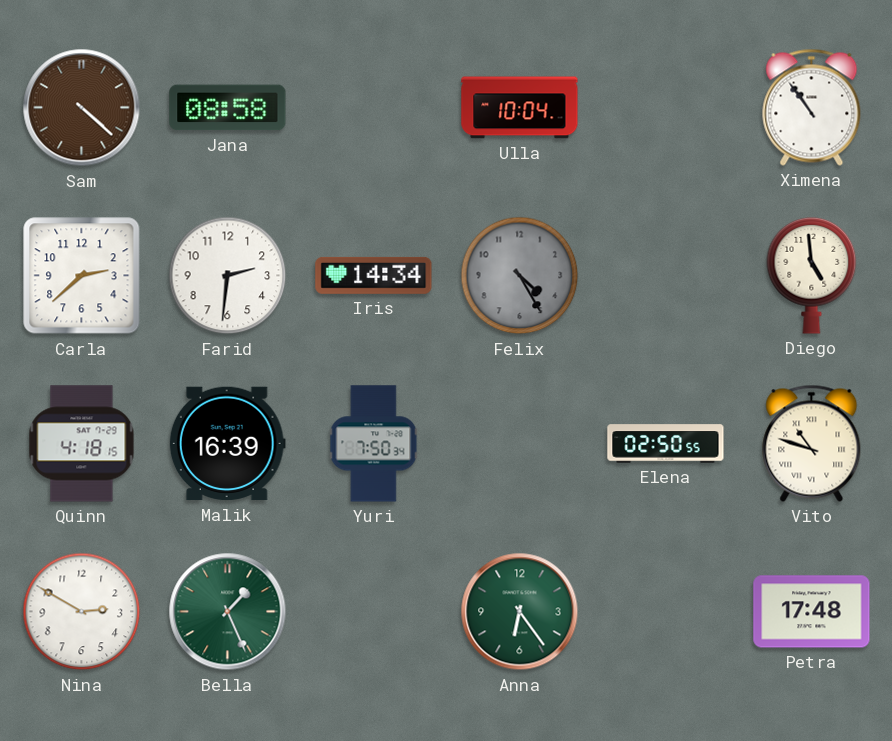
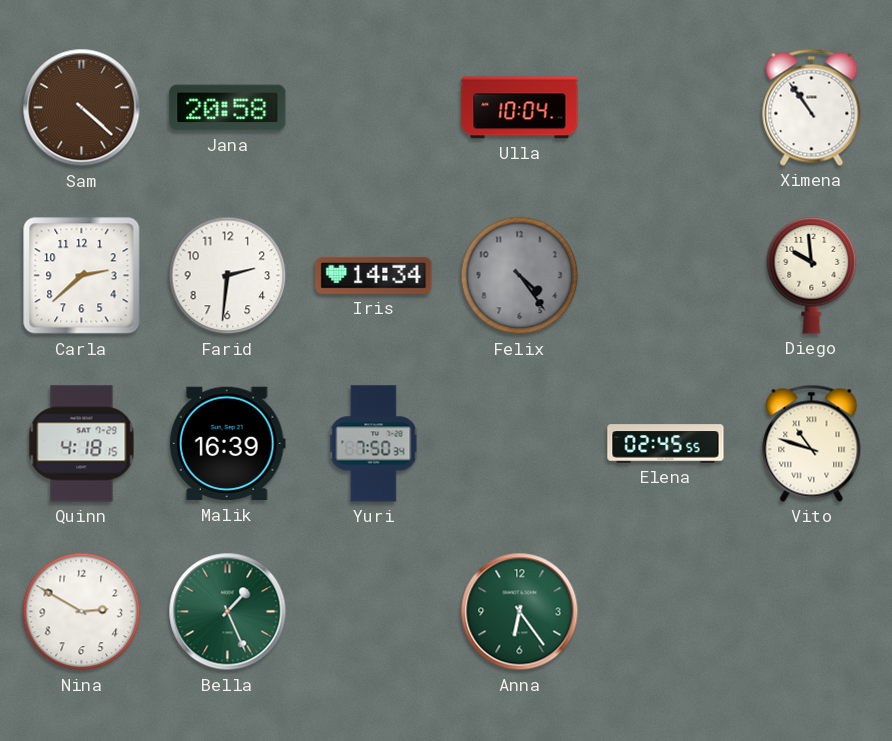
Jana: 08:58 -> 20:58 (228, 108)
Felix: 4:25 -> 4:24 (520, 276)
Diego: 4:59 -> 9:59 (812, 275)
Elena: 02:50 -> 02:45 (666, 444)
Petra: 17:48 -> none (812, 612)
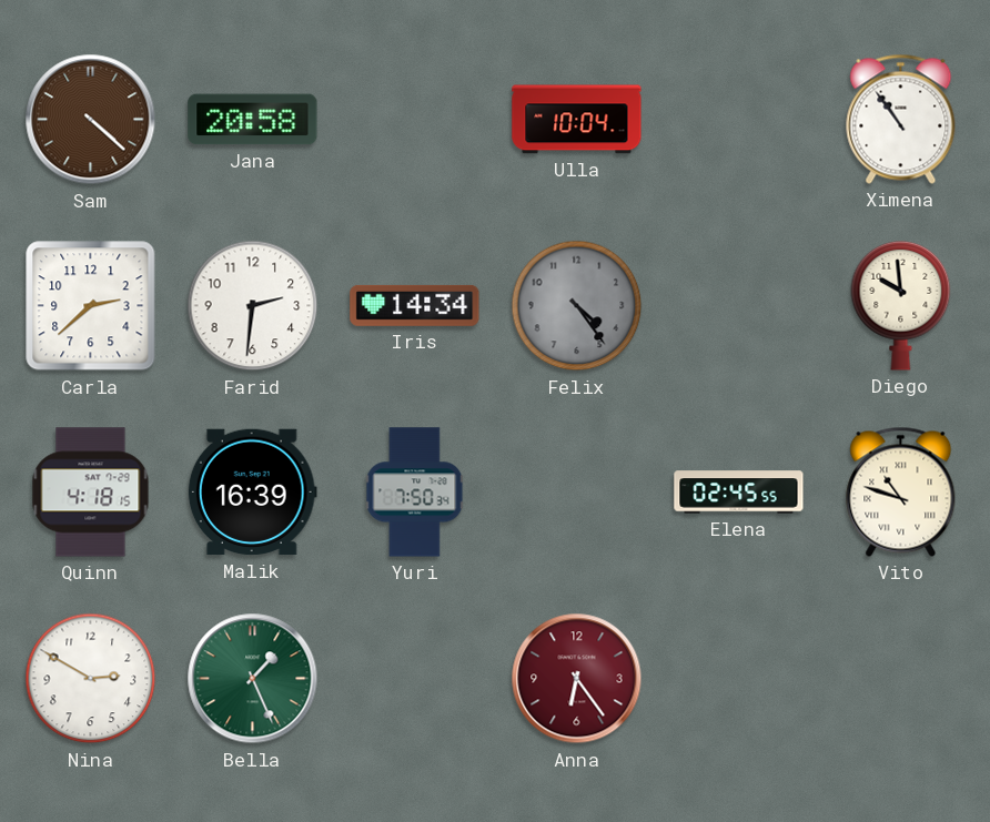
Anna dial: green -> burgundy (577, 679)
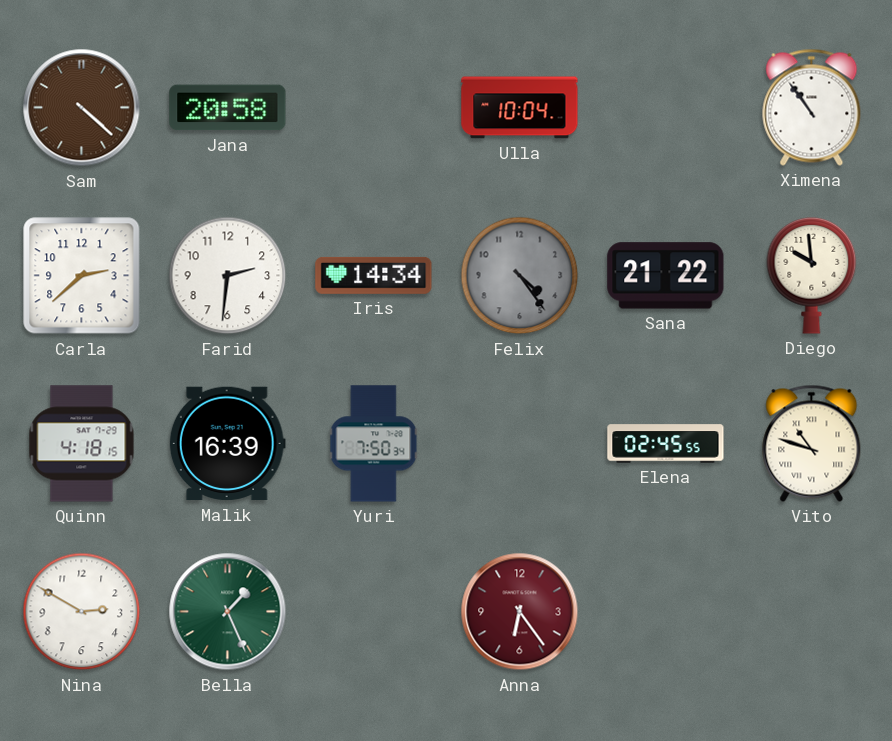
Sana: none -> 21:22 (666, 276)
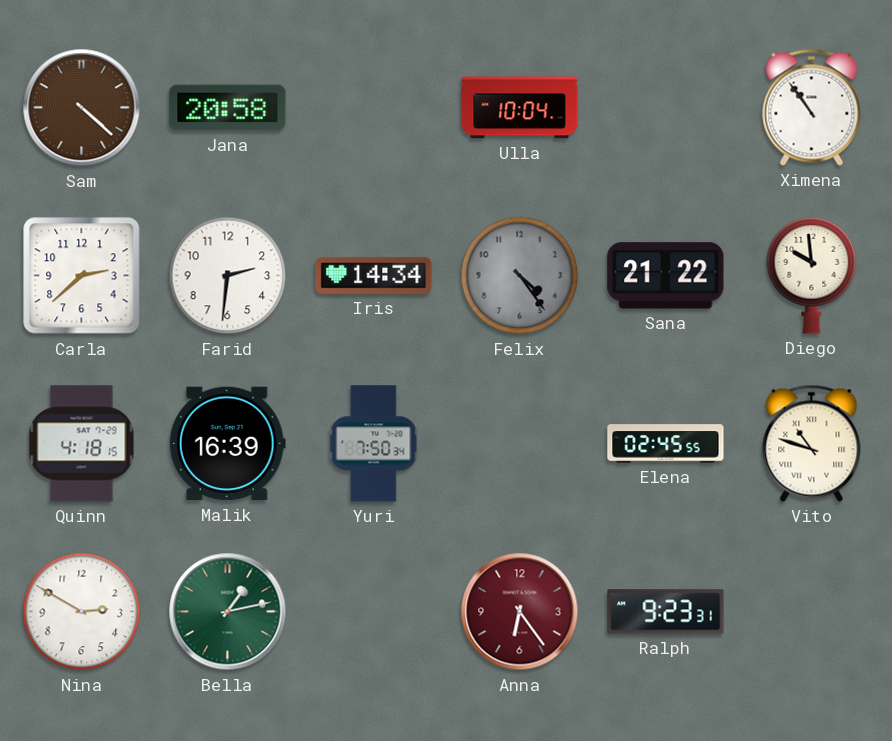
Bella: 1:26 -> 1:13 (228, 612)
Ralph: none -> 9:23 (666, 612)
